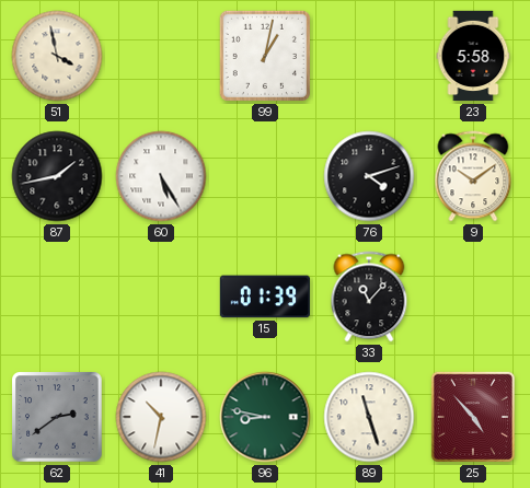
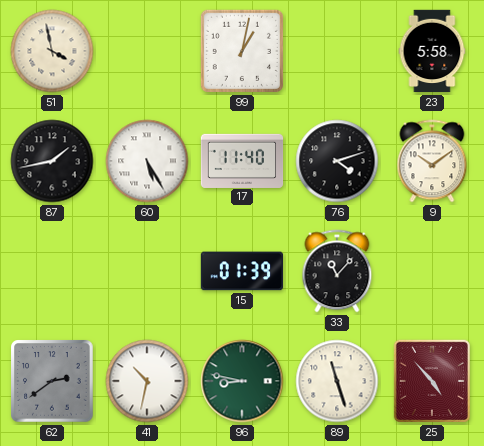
17: none -> 11:40 (242, 160)
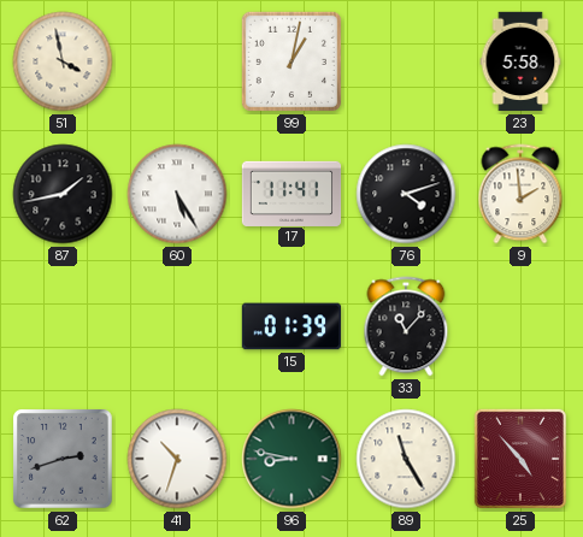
17: 11:40 -> 11:41 (291, 193)
9: 10:09 -> 1:59 (520, 194)
62: 2:39 -> 2:42 (63, 459)
41: 10:32 -> 10:33 (177, 459)
89: 11:27 -> 11:25 (406, 459)
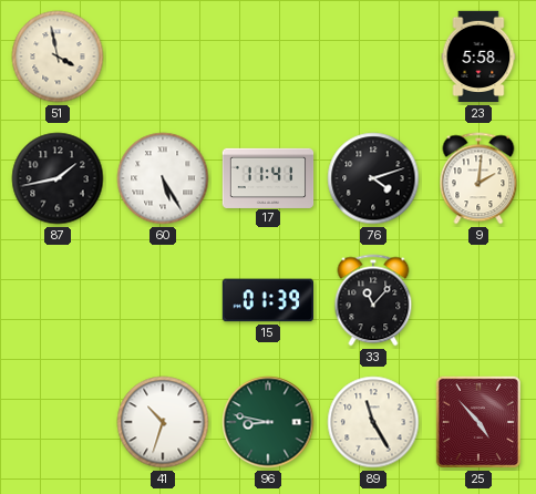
99: 1:02 -> none (291, 61)
9: 1:59 -> 2:01 (478, 178)
62: 2:42 -> none (63, 459)
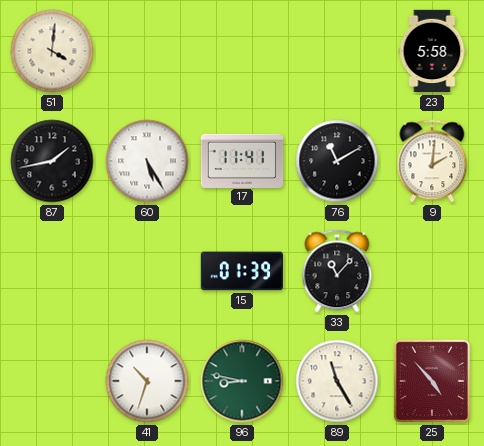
51: 3:58 -> 4:01 (52, 51)
76: 4:12 -> 11:10 (337, 161)
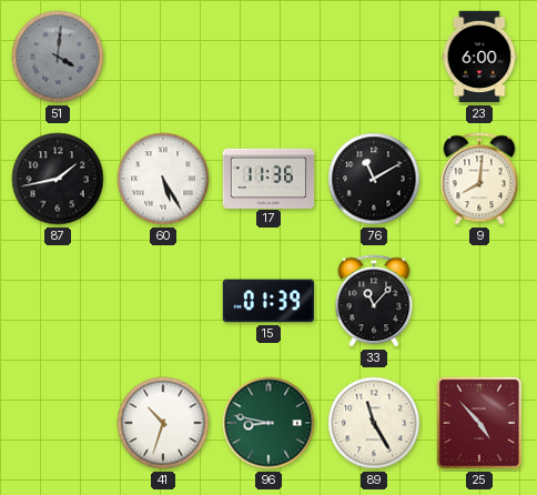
51 dial: cream -> grey (58, 57)
23: 5:58 -> 6:00 (479, 57)
17: 11:41 -> 11:36 (268, 178)
9: 2:01 -> 8:01 (479, 179)
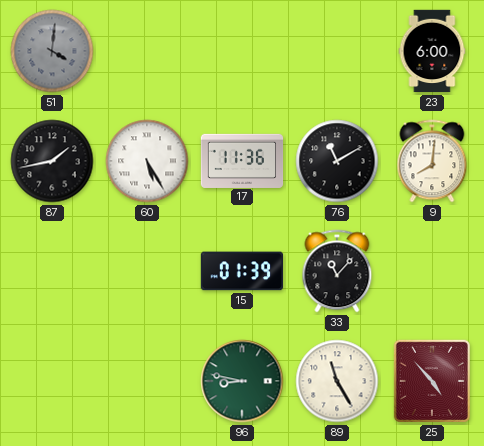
41: 10:33 -> none (163, 423)
